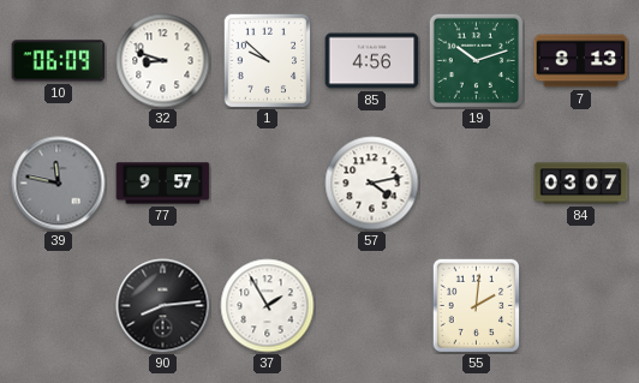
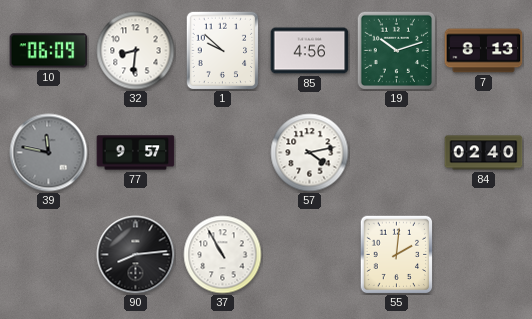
32: 8:48 -> 8:31 (136, 51)
84: 03:07 -> 02:40 (484, 153)
37: 1:55 -> 10:55 (223, 255)
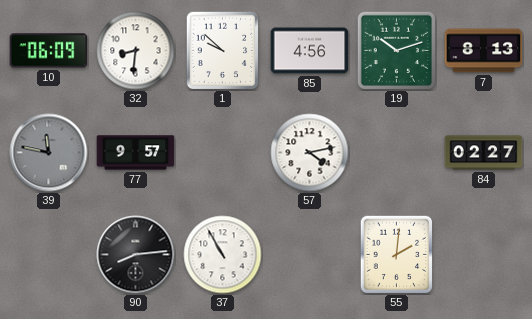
84: 02:40 -> 02:27 (484, 153)
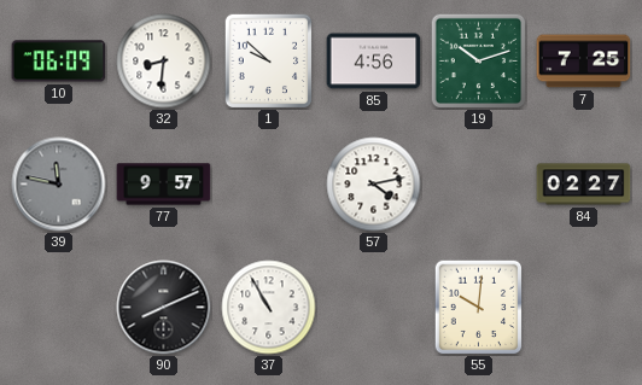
7: 8:13 -> 7:25 (584, 62)
90: 8:14 -> 8:11 (164, 308)
55: 2:01 -> 10:01 (479, 307)
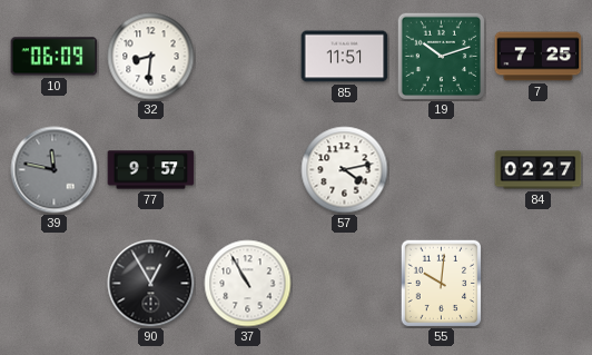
1: 9:52 -> none (269, 60)
85: 4:56 -> 11:51 (345, 57)
90: 8:11 -> 12:55 (151, 284)
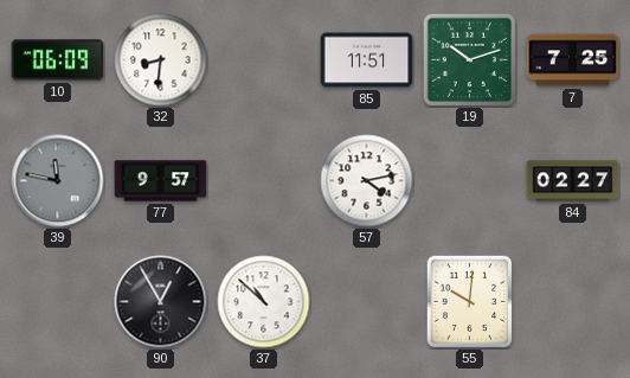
37: 10:55 -> 10:52 (264, 302)
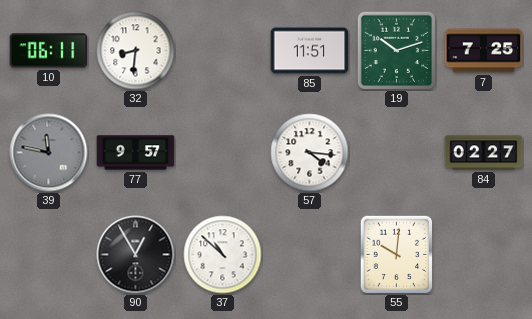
10: 06:09 -> 06:11 (49, 51)
57: 4:13 -> 4:16 (310, 153)
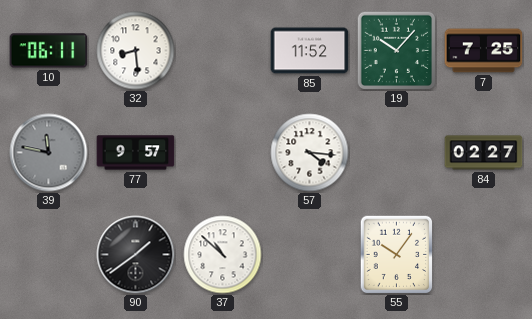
32: 8:31 -> 8:29 (136, 51)
85: 11:51 -> 11:52 (310, 51)
19: 10:12 -> 10:07 (396, 50)
90: 12:55 -> 1:39 (136, 255)
55: 10:01 -> 10:06 (397, 254)
